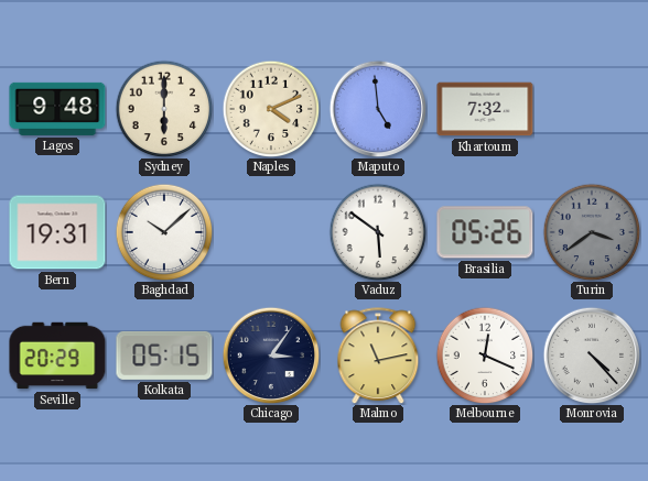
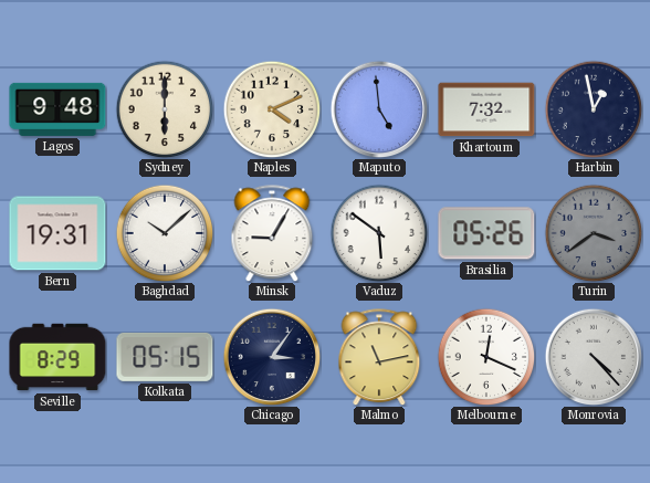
Harbin: none -> 12:58 (594, 109)
Minsk: none -> 9:05 (272, 233)
Seville: 20:29 -> 8:29 (57, 357)
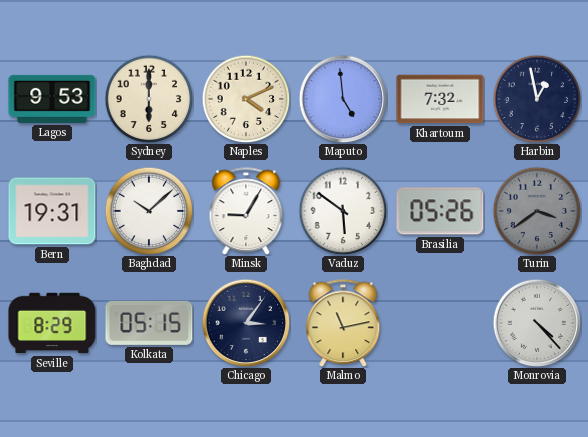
Lagos: 9:48 -> 9:53 (52, 99)
Melbourne: 12:19 -> none (486, 357)
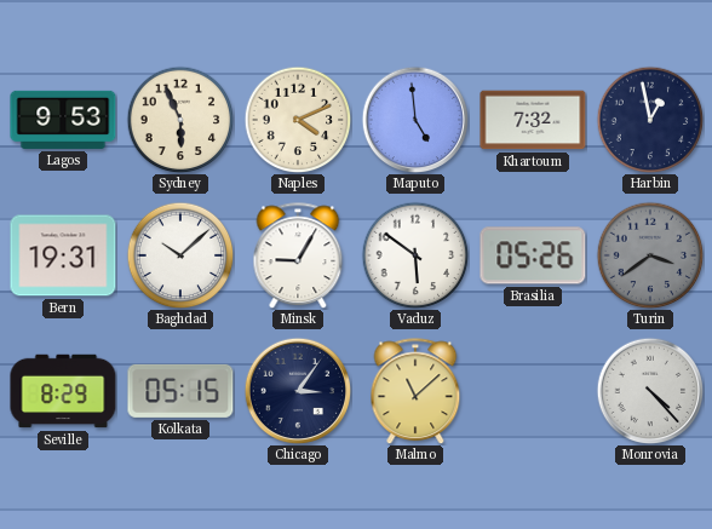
Sydney: 6:00 -> 5:56 (180, 120)
Malmo: 11:13 -> 11:08 (415, 391)
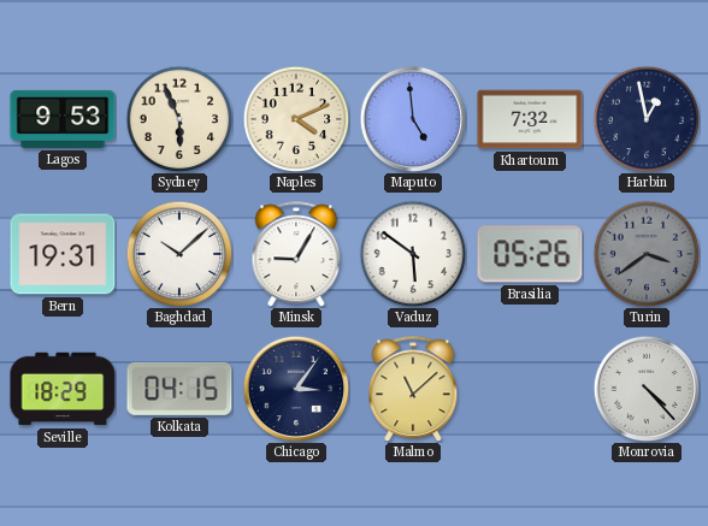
Seville: 8:29 -> 18:29 (63, 389)
Kolkata: 05:15 -> 04:15 (179, 389)
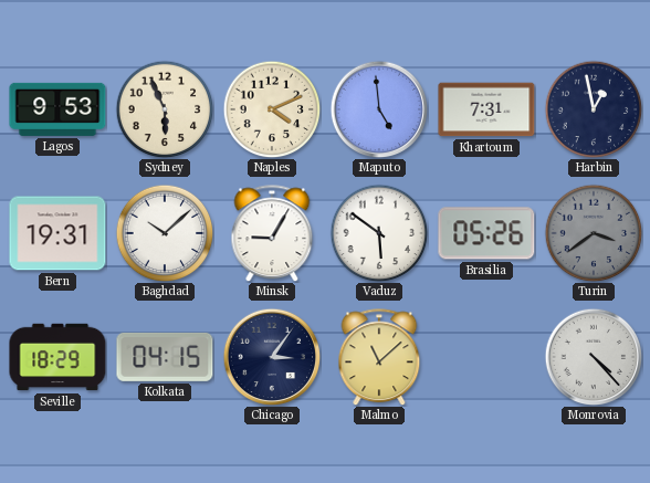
Khartoum: 7:32 -> 7:31 (486, 109)
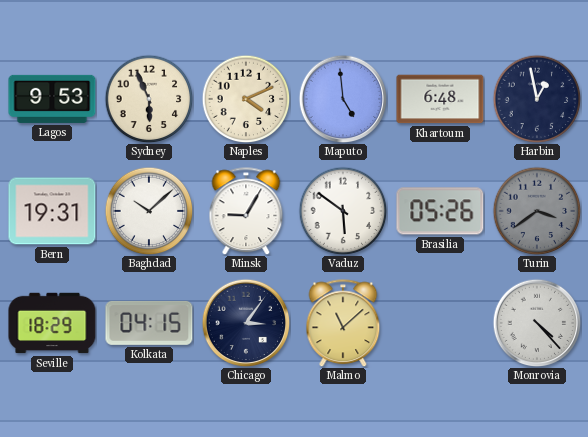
Khartoum: 7:31 -> 6:48 (440, 99)
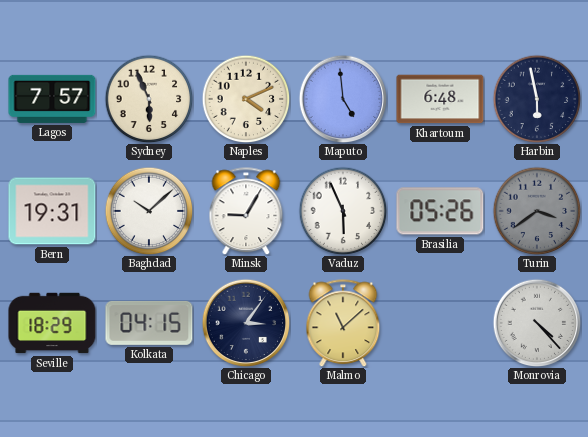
Lagos: 9:53 -> 7:57 (52, 99)
Harbin: 12:58 -> 5:58 (537, 99)
Vaduz: 5:51 -> 5:56 (343, 211)
